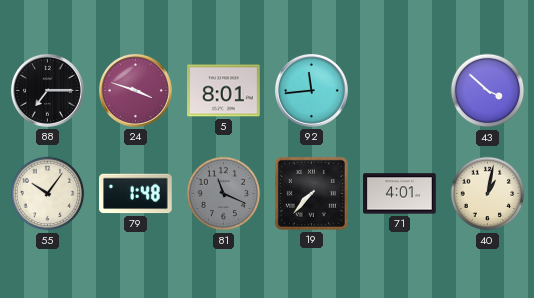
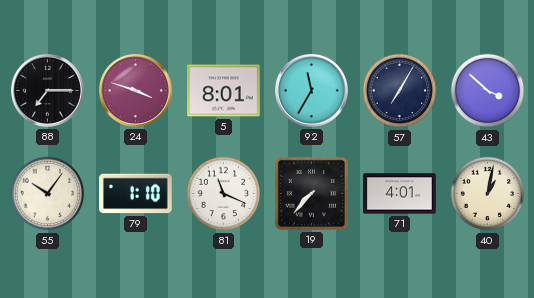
92: 11:44 -> 11:35 (311, 90)
57: none -> 7:05 (400, 91)
79: 1:48 -> 1:10 (136, 194)
81 dial: grey -> white (224, 194)
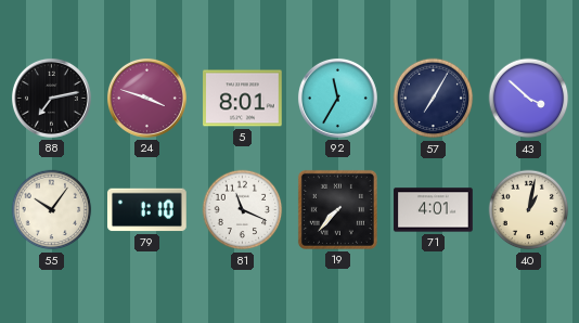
88: 7:15 -> 7:13 (51, 98)
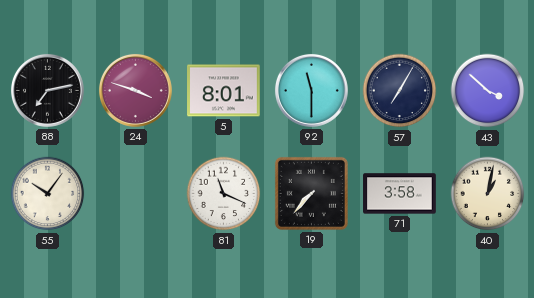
92: 11:35 -> 11:30 (311, 90)
79: 1:10 -> none (147, 210)
71: 4:01 -> 3:58 (400, 194)
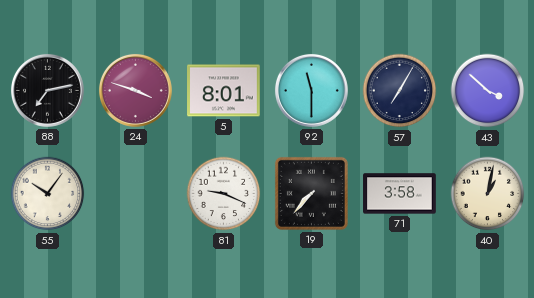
81: 11:19 -> 9:19 (224, 194)
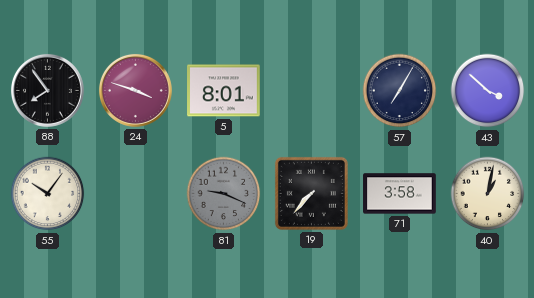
88: 7:13 -> 7:54 (47, 90)
92: 11:30 -> none (311, 90)
81 dial: white -> grey (224, 194)
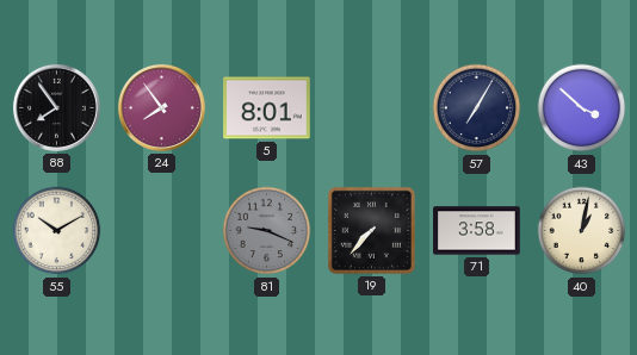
24: 3:48 -> 7:54 (161, 107)
55: 10:06 -> 10:10 (57, 231)
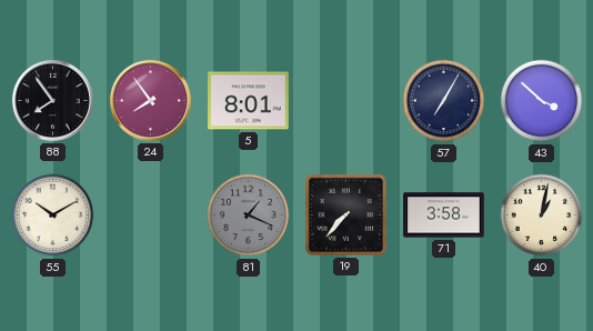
81: 9:19 -> 1:19 (249, 215)
